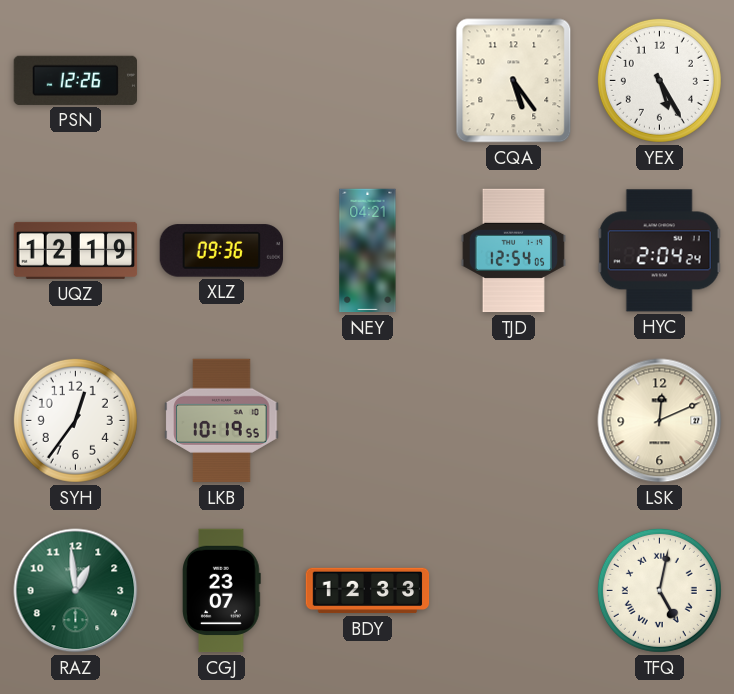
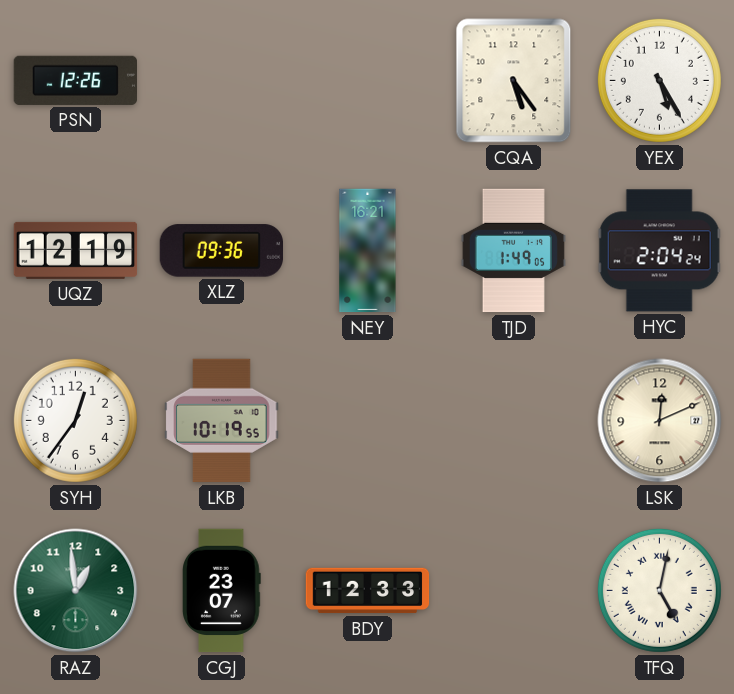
NEY: 04:21 -> 16:21 (368, 251)
TJD: 12:54 -> 1:49 (513, 251)
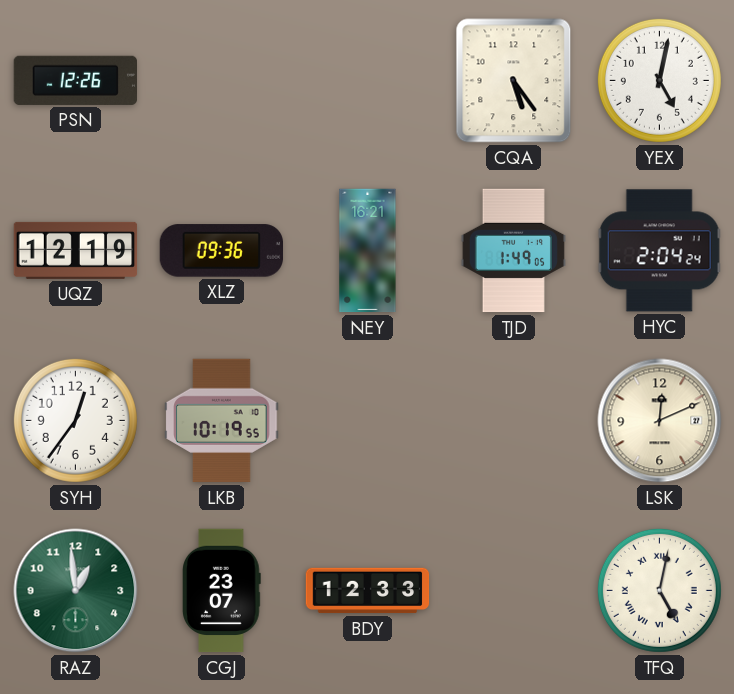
YEX: 5:25 -> 5:02 (659, 80)
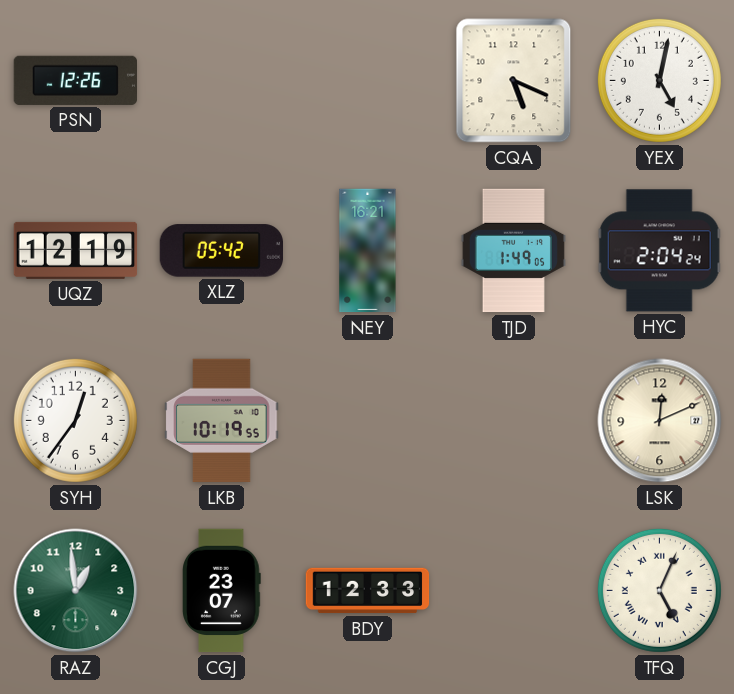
CQA: 5:24 -> 5:19 (514, 81)
XLZ: 09:36 -> 05:42 (221, 251)
TFQ: 5:02 -> 5:04 (659, 590)
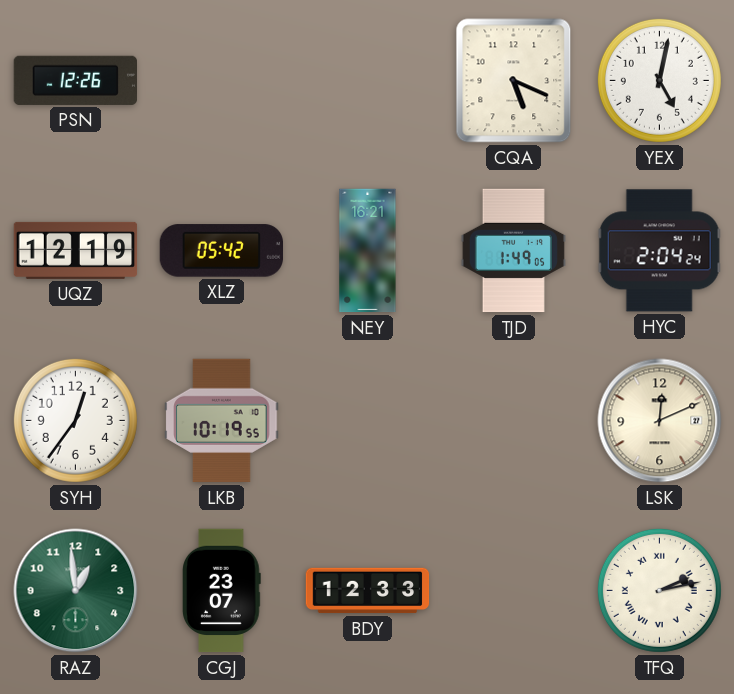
TFQ: 5:04 -> 2:13 (659, 590)
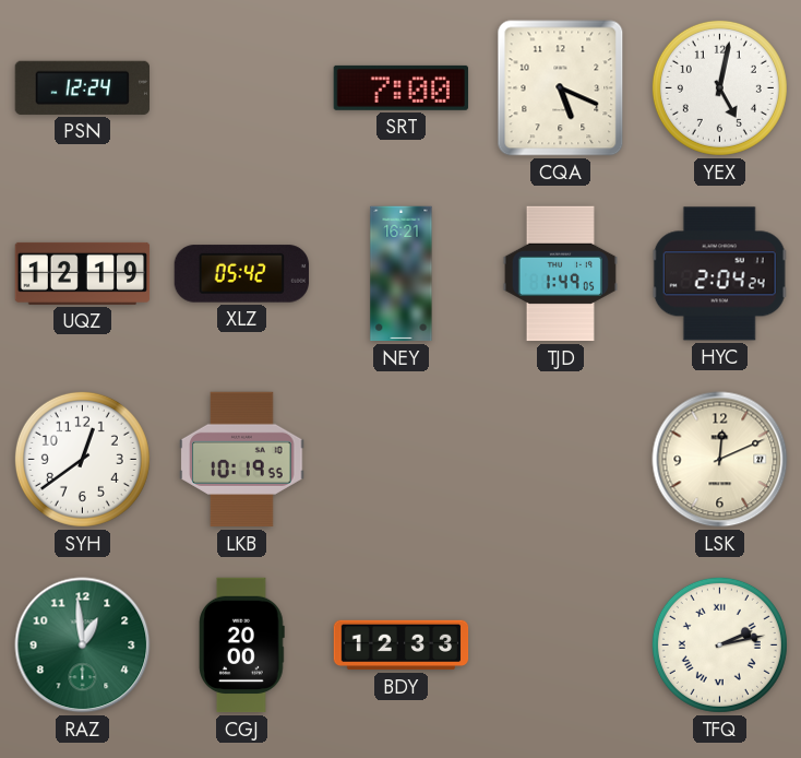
PSN: 12:26 -> 12:24 (82, 87)
SRT: none -> 7:00 (400, 87)
SYH: 12:36 -> 12:39 (82, 459)
CGJ: 23:07 -> 20:00 (242, 646)
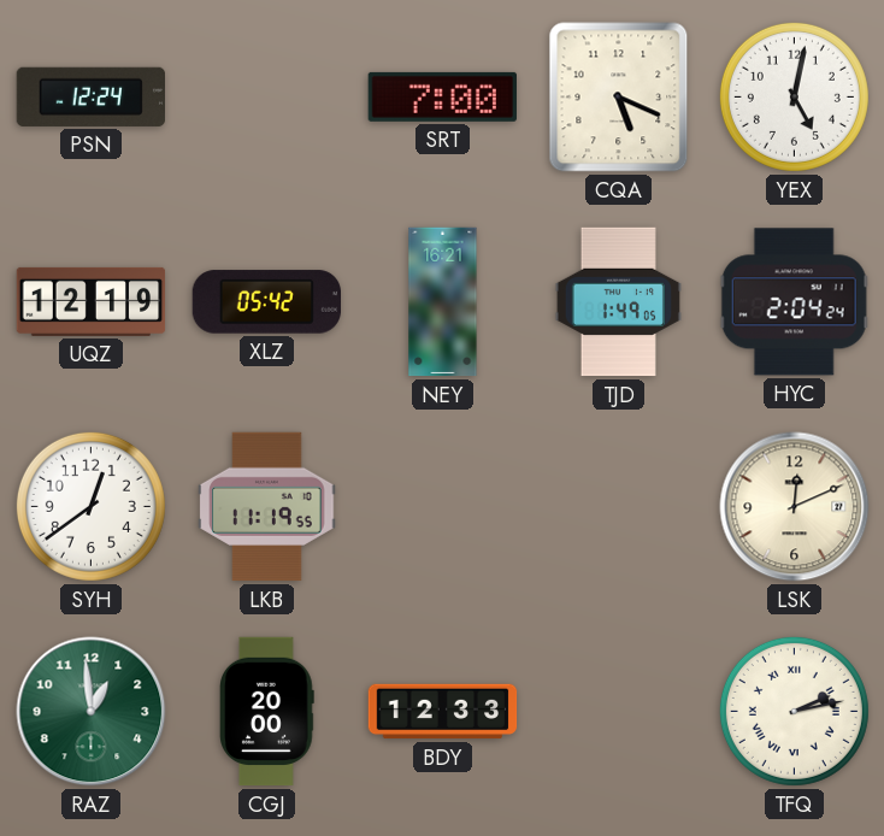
LKB: 10:19 -> 11:19 (267, 507)
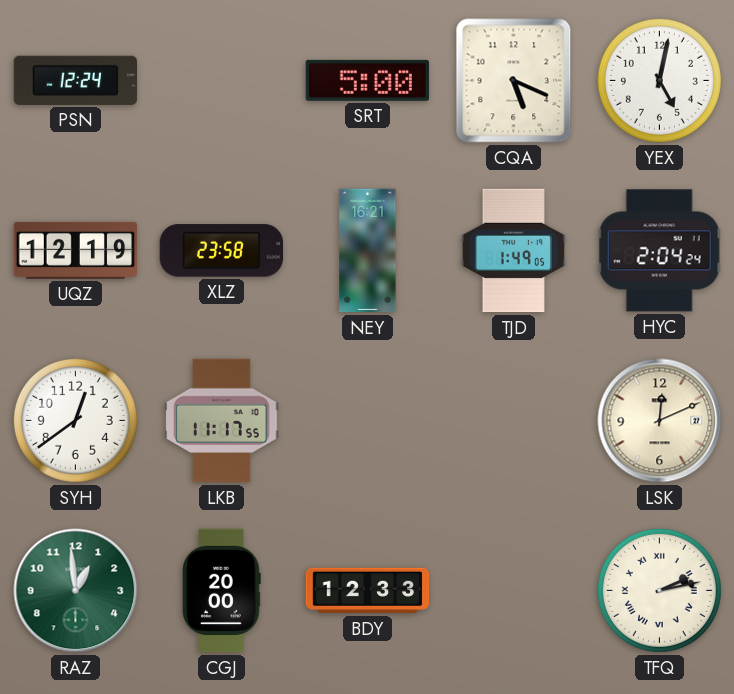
SRT: 7:00 -> 5:00 (367, 80)
XLZ: 05:42 -> 23:58 (221, 251)
LKB: 11:19 -> 11:17 (222, 421)
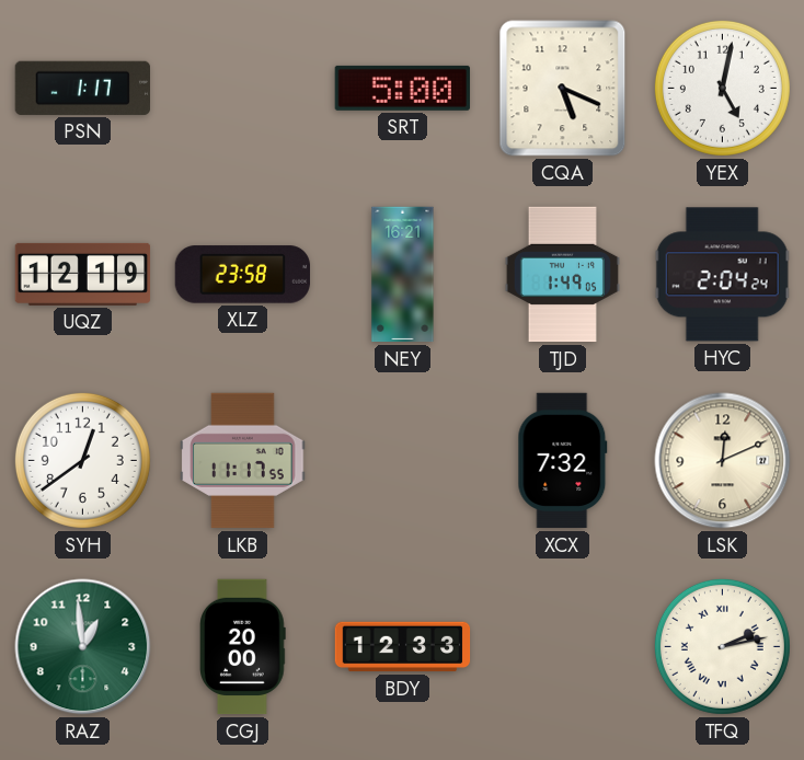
PSN: 12:24 -> 1:17 (82, 88)
XCX: none -> 7:32 (563, 461)
